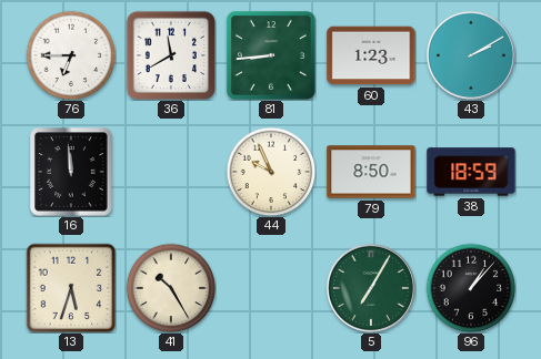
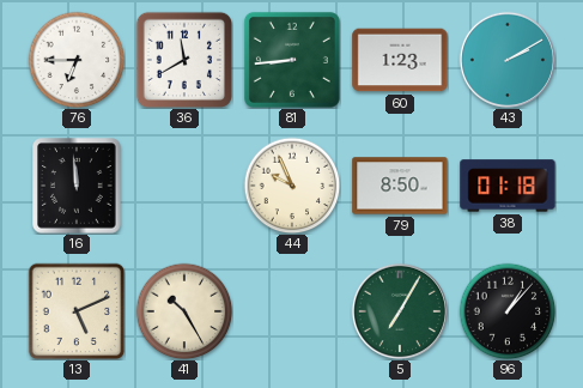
38: 18:59 -> 01:18 (508, 186)
13: 5:33 -> 5:11 (77, 311)
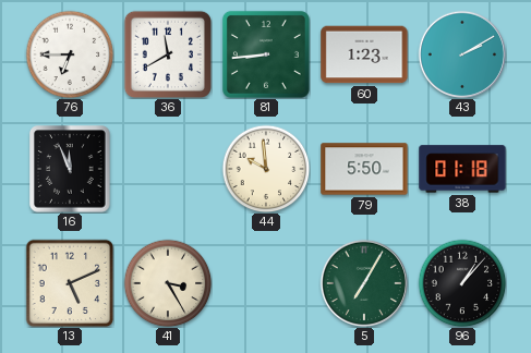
16: 11:59 -> 11:56 (70, 169)
44: 9:56 -> 9:59 (266, 169)
79: 8:50 -> 5:50 (364, 169)
41: 10:25 -> 3:25 (168, 283)
